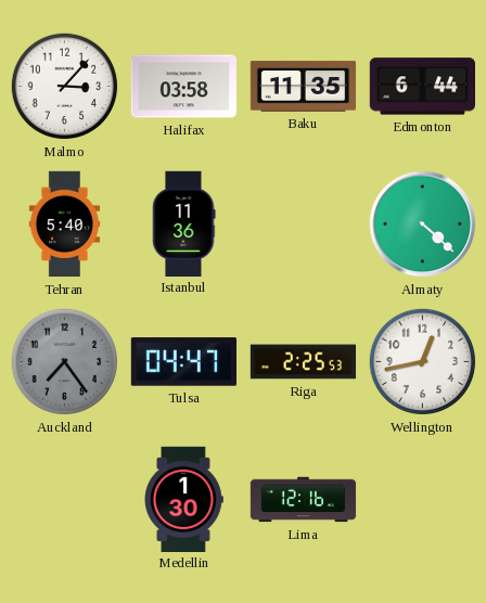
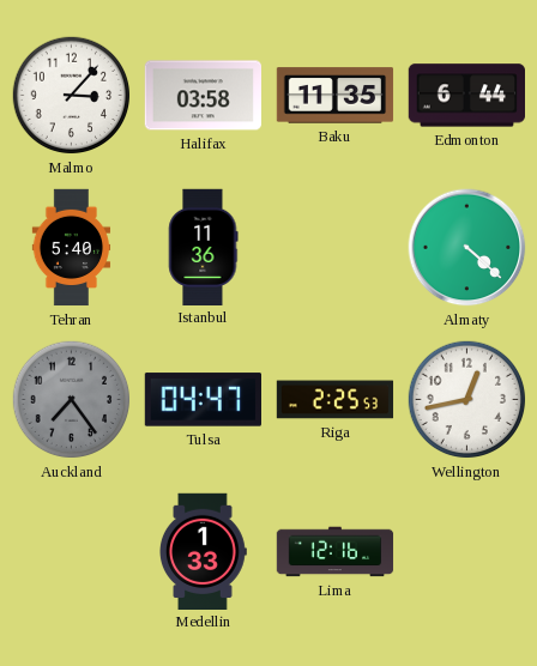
Medellin: 1:30 -> 1:33 (204, 551)
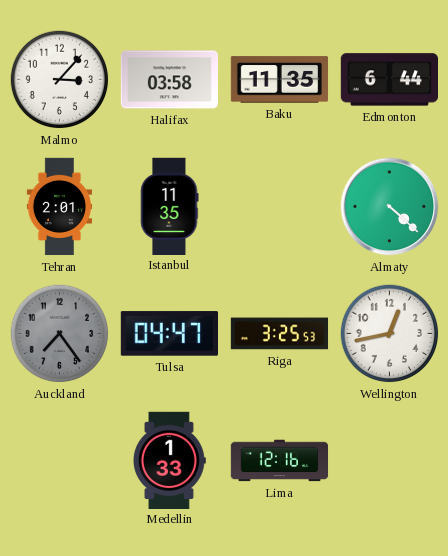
Tehran: 5:40 -> 2:01 (60, 207)
Istanbul: 11:36 -> 11:35 (170, 206)
Riga: 2:25 -> 3:25 (280, 334)
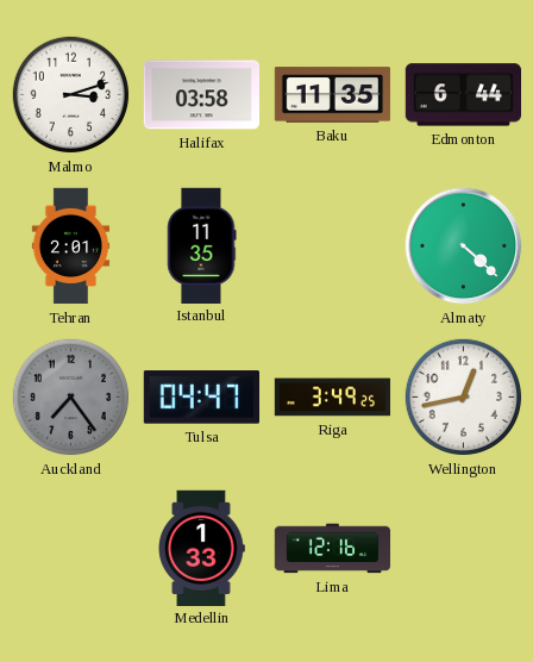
Malmo: 3:07 -> 3:12 (71, 95)
Riga: 3:25 -> 3:49 (333, 398)
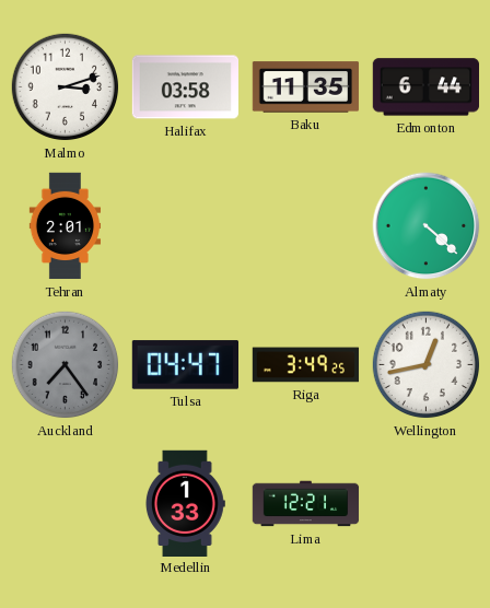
Istanbul: 11:35 -> none (202, 245)
Lima: 12:16 -> 12:21 (306, 504)
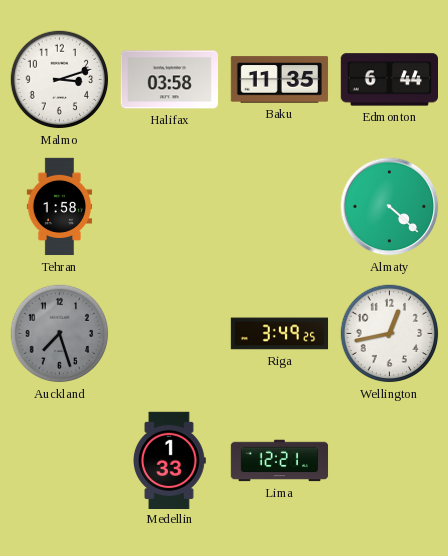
Tehran: 2:01 -> 1:58 (60, 207)
Auckland: 7:24 -> 7:27 (60, 334)
Tulsa: 04:47 -> none (185, 365)
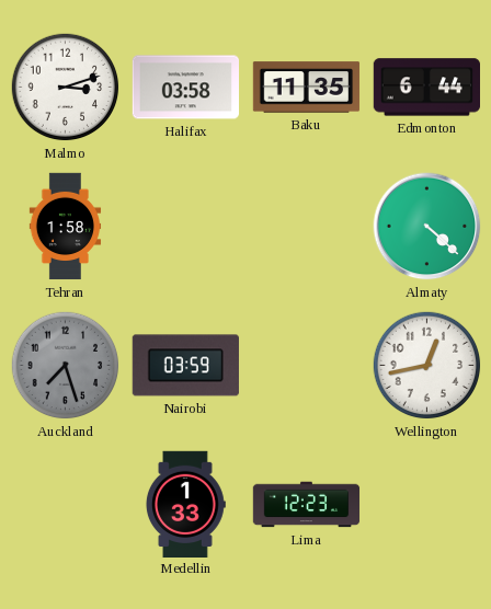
Nairobi: none -> 03:59 (185, 366)
Riga: 3:49 -> none (280, 334)
Lima: 12:21 -> 12:23 (307, 505)
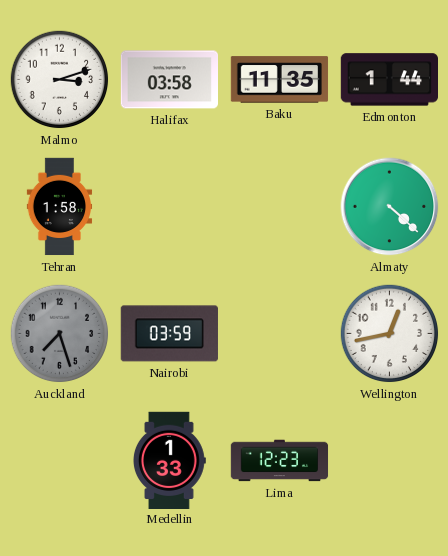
Edmonton: 6:44 -> 1:44 (389, 80)
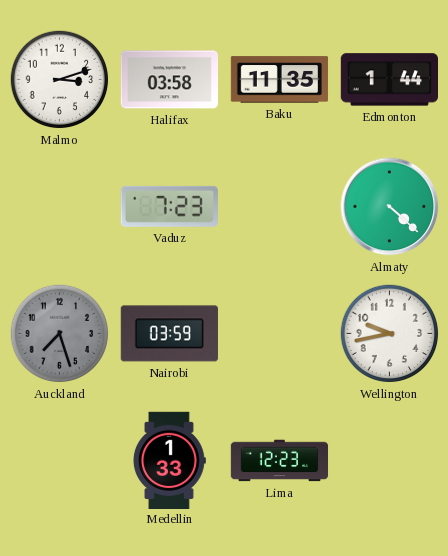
Tehran: 1:58 -> none (60, 207)
Vaduz: none -> 7:23 (169, 206)
Wellington: 12:43 -> 9:43 (390, 334)
